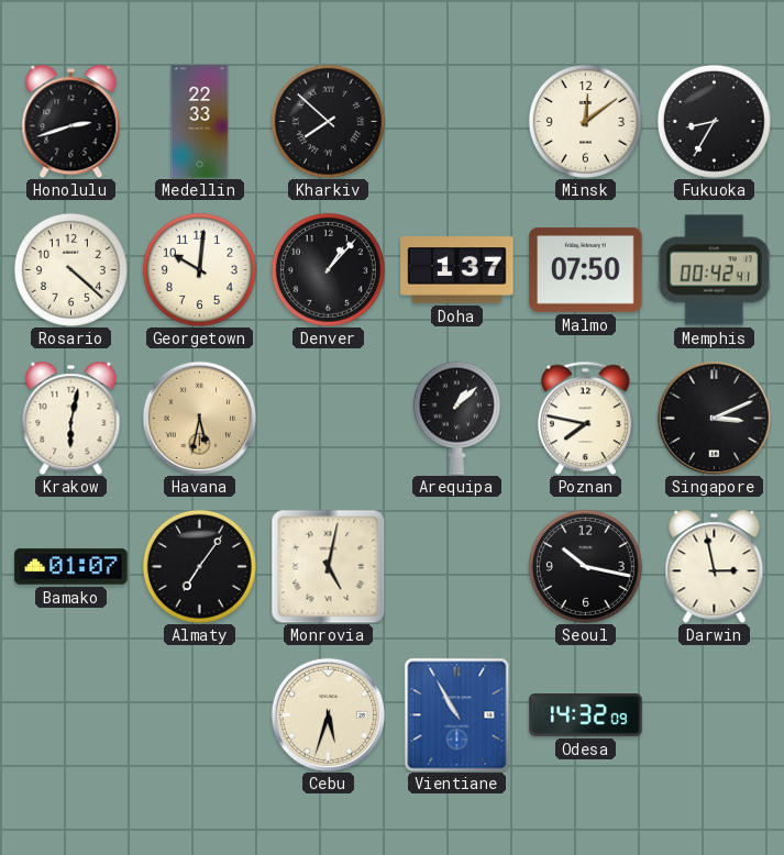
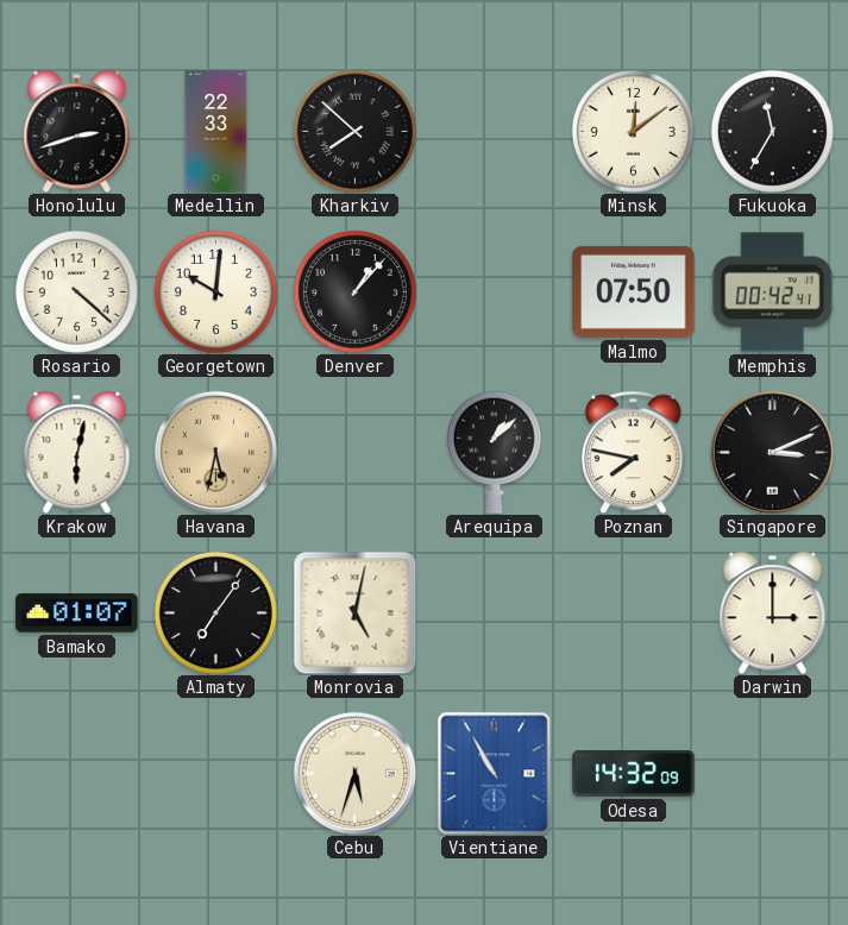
Fukuoka: 8:35 -> 11:35 (772, 131)
Doha: 1:37 -> none (457, 270)
Seoul: 10:17 -> none (585, 566)
Darwin: 2:58 -> 3:00 (773, 612)
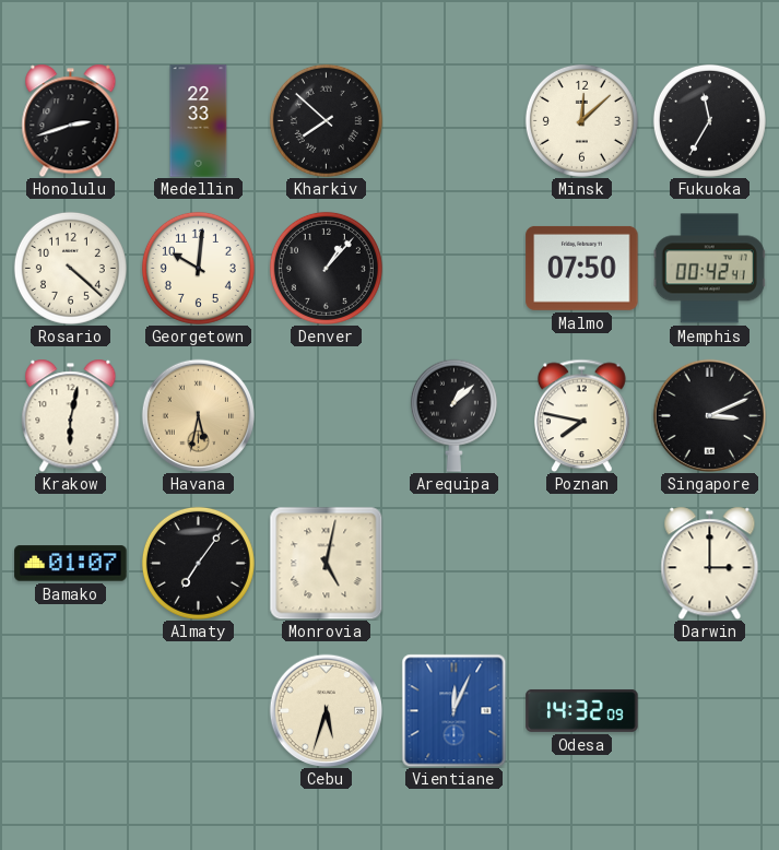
Minsk: 12:09 -> 12:08 (581, 120)
Vientiane: 10:55 -> 12:04 (455, 710)
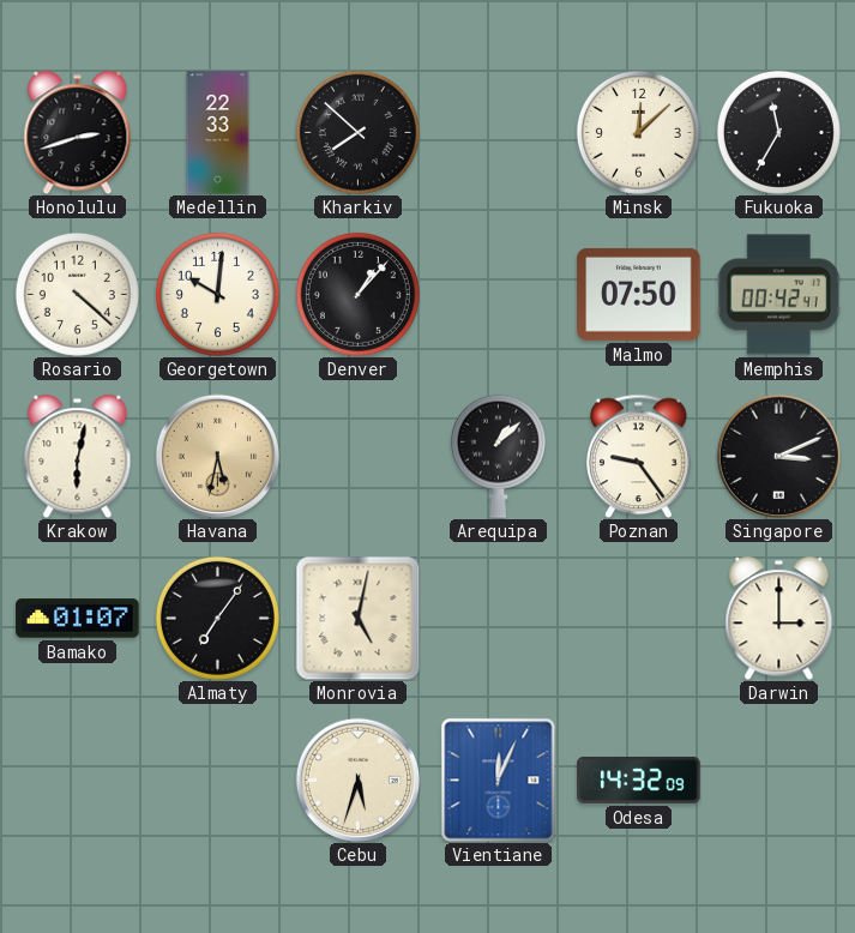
Poznan: 7:47 -> 9:24 (639, 456)
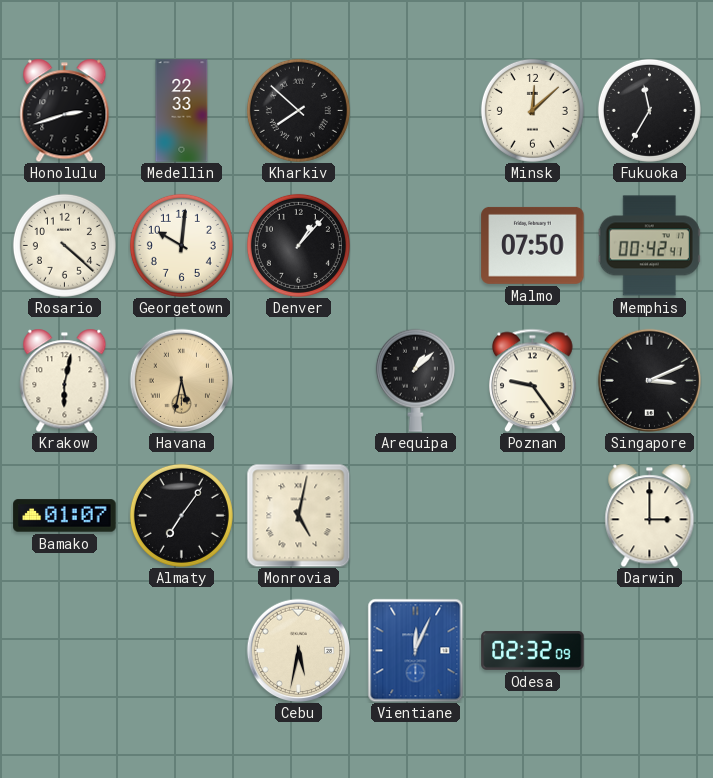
Cebu: 5:33 -> 5:32 (298, 650)
Odesa: 14:32 -> 02:32 (533, 650)
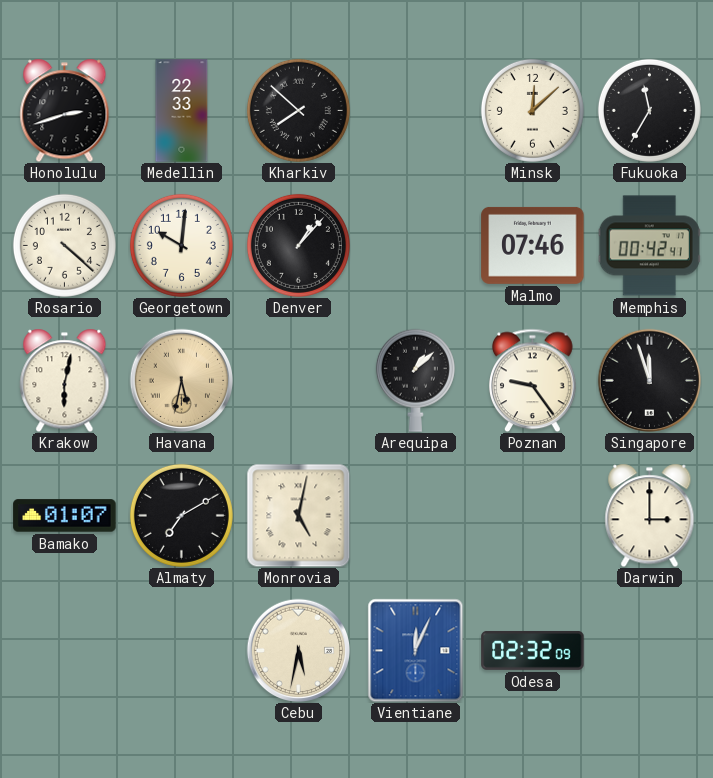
Malmo: 07:50 -> 07:46 (533, 245)
Singapore: 3:11 -> 11:57 (649, 380)
Almaty: 7:06 -> 7:10 (181, 515)
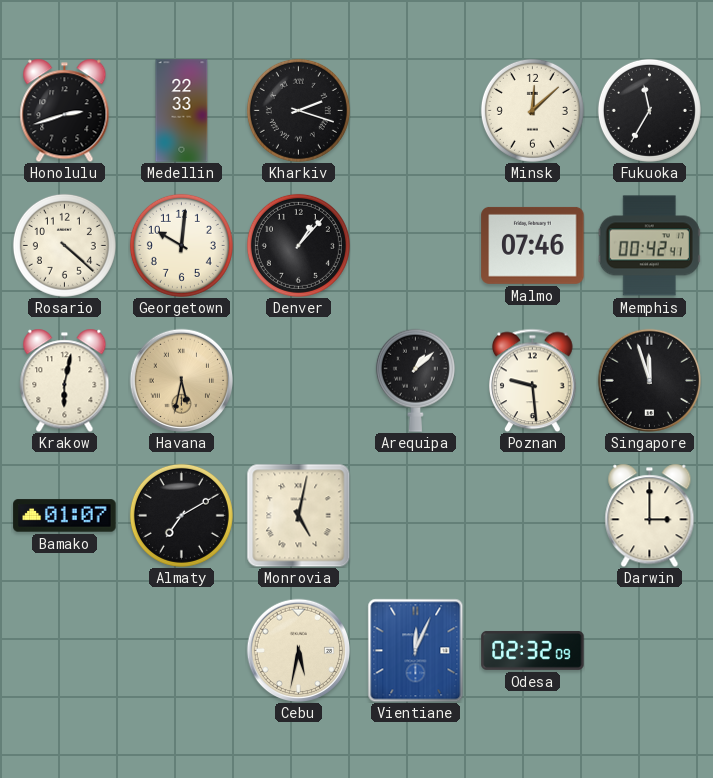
Kharkiv: 7:52 -> 2:18 (298, 110)
Poznan: 9:24 -> 9:29 (533, 380)
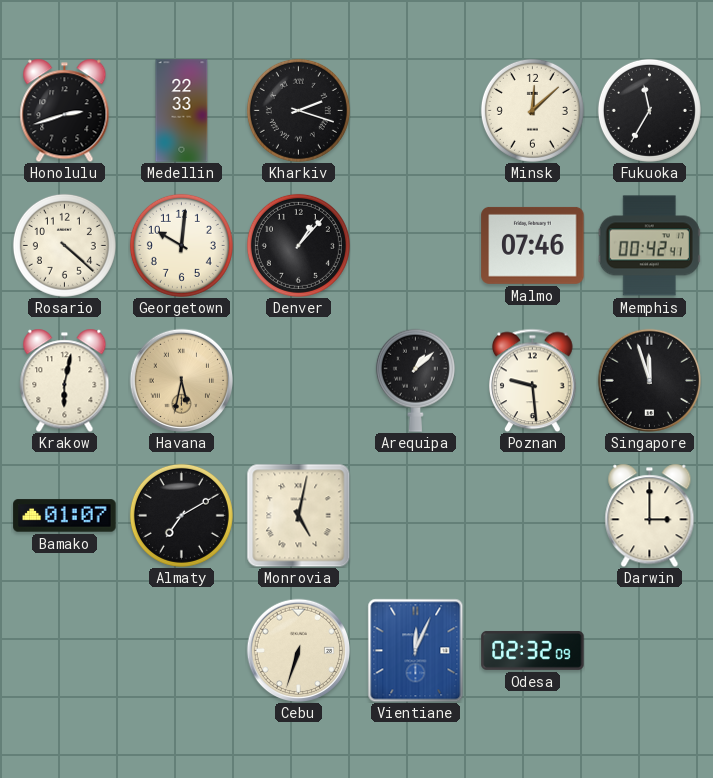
Cebu: 5:32 -> 6:33 (298, 650)
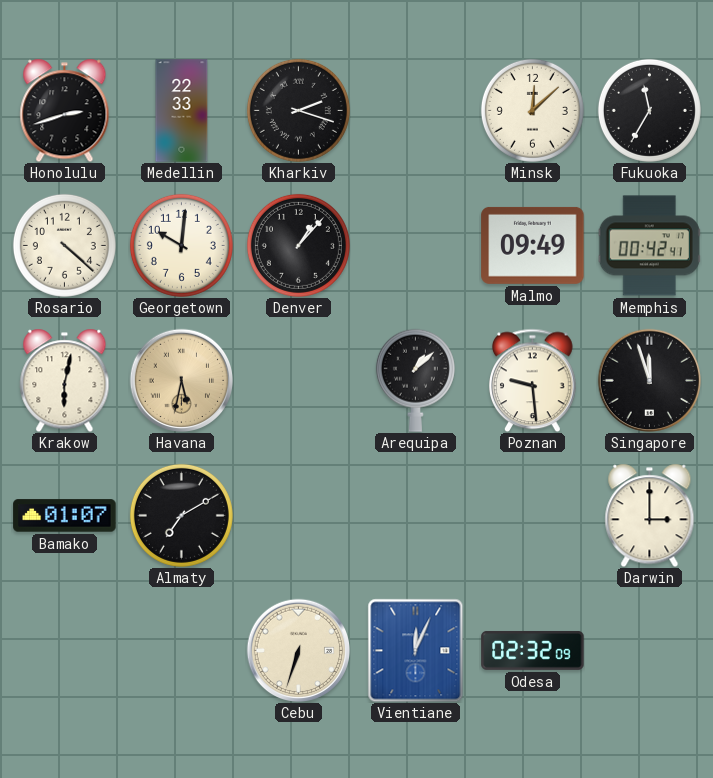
Malmo: 07:46 -> 09:49 (533, 245)
Monrovia: 5:02 -> none (298, 515)
